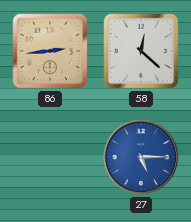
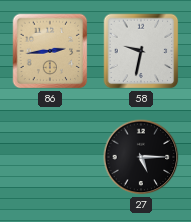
58: 12:22 -> 9:32 (141, 51)
27 dial: blue -> black (141, 157)
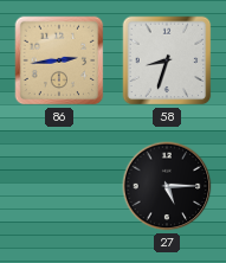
58: 9:32 -> 8:33 (167, 60)
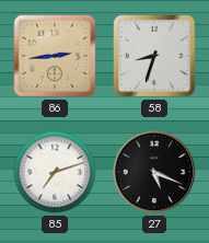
85: none -> 7:12 (55, 172)
27: 5:15 -> 5:19 (154, 172)
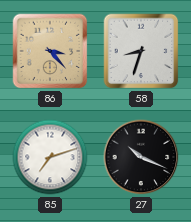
86: 2:44 -> 3:23 (50, 51)
27: 5:19 -> 10:19 (141, 157)
